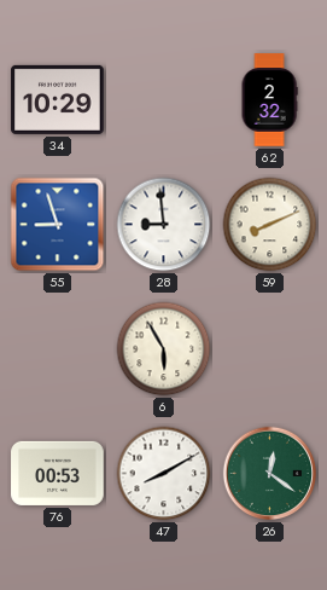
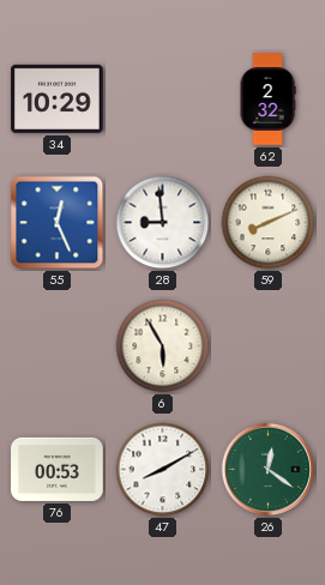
55: 8:57 -> 12:26 (58, 223)
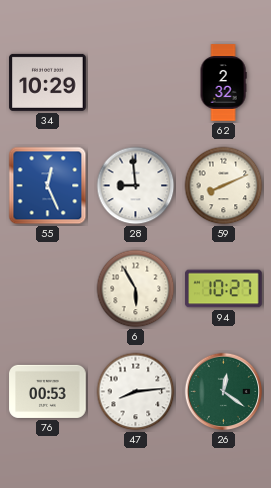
94: none -> 10:27 (224, 289)
47: 8:10 -> 8:14 (136, 392)
